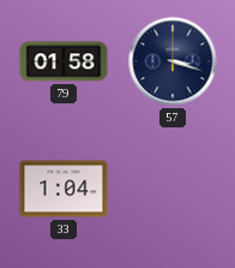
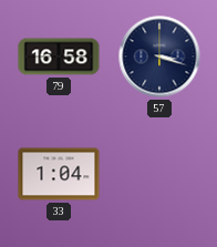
79: 01:58 -> 16:58 (59, 56)
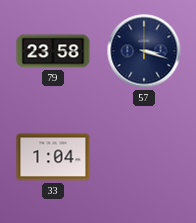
79: 16:58 -> 23:58 (53, 51)
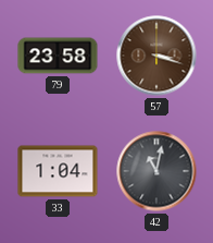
57 dial: navy -> brown (156, 56)
42: none -> 11:02 (156, 171)
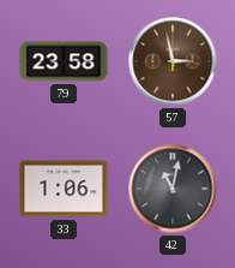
57: 3:18 -> 2:58 (173, 61)
33: 1:04 -> 1:06 (64, 189)
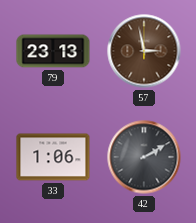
79: 23:58 -> 23:13 (53, 51)
42: 11:02 -> 2:10 (144, 157)
